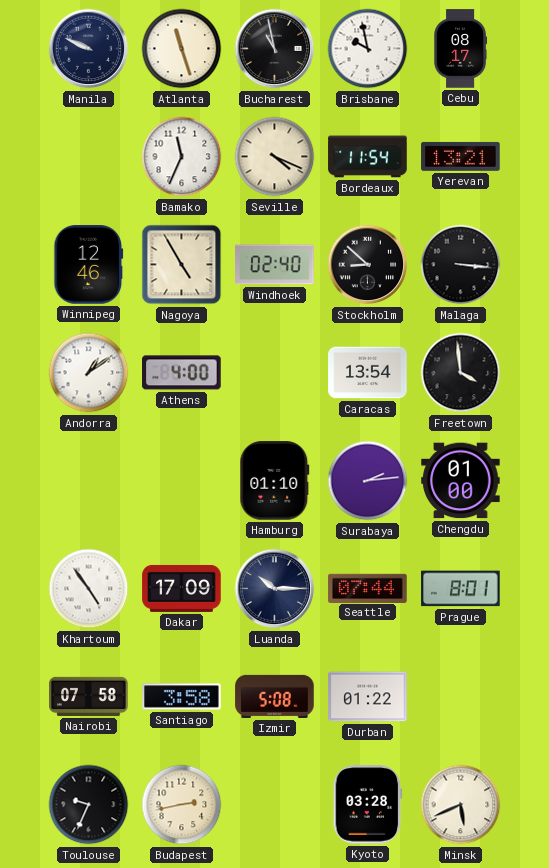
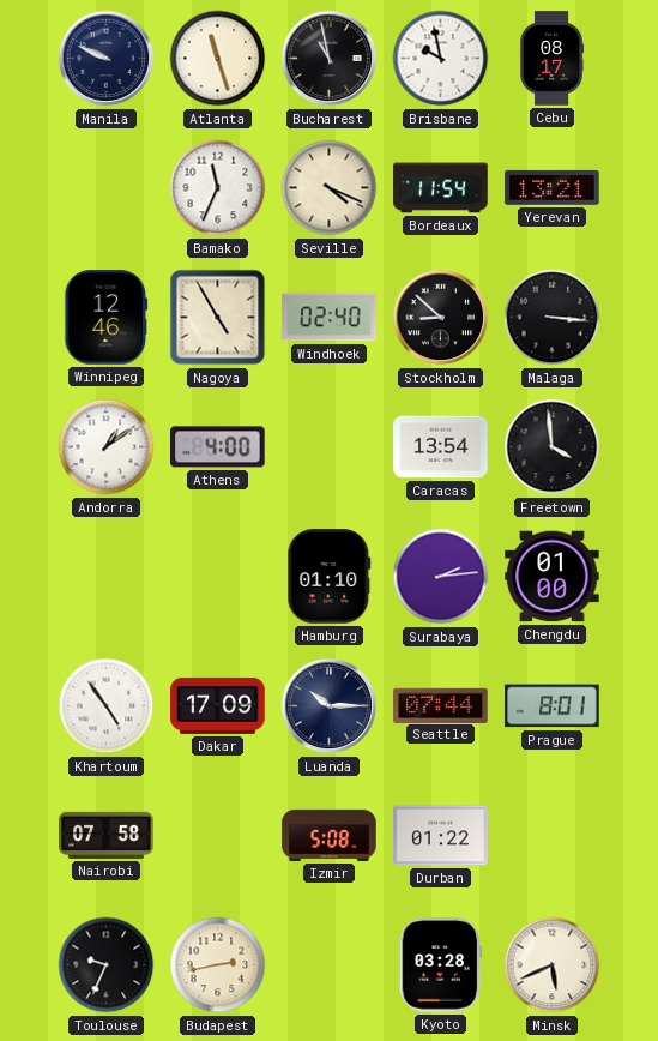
Santiago: 3:58 -> none (182, 697)
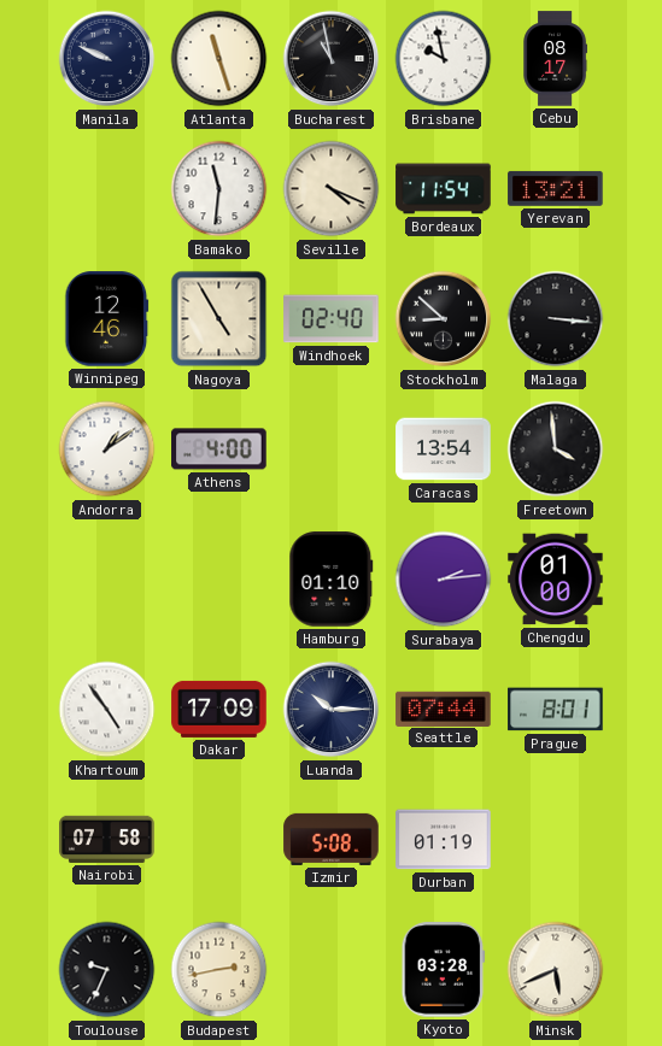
Bamako: 11:34 -> 11:31 (219, 189)
Durban: 01:22 -> 01:19 (444, 840)
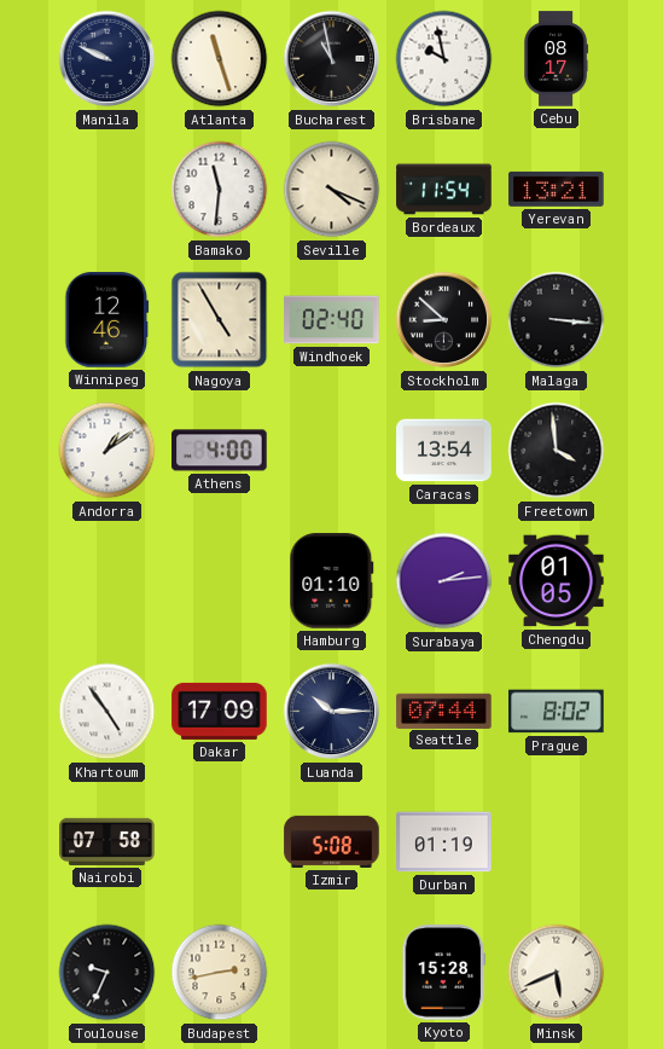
Chengdu: 01:00 -> 01:05 (557, 581)
Prague: 8:01 -> 8:02 (557, 712)
Kyoto: 03:28 -> 15:28 (444, 973)
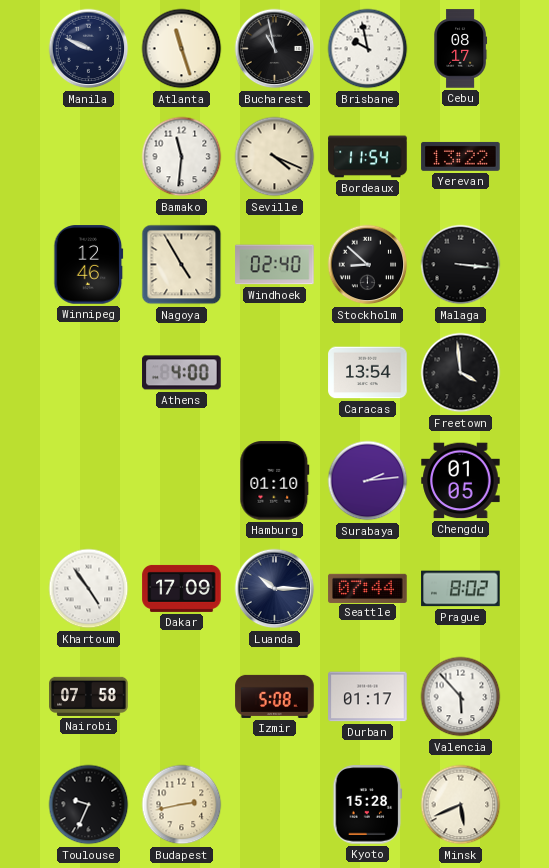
Yerevan: 13:21 -> 13:22 (461, 156)
Andorra: 1:09 -> none (107, 451)
Durban: 01:19 -> 01:17 (368, 697)
Valencia: none -> 5:53 (461, 697)
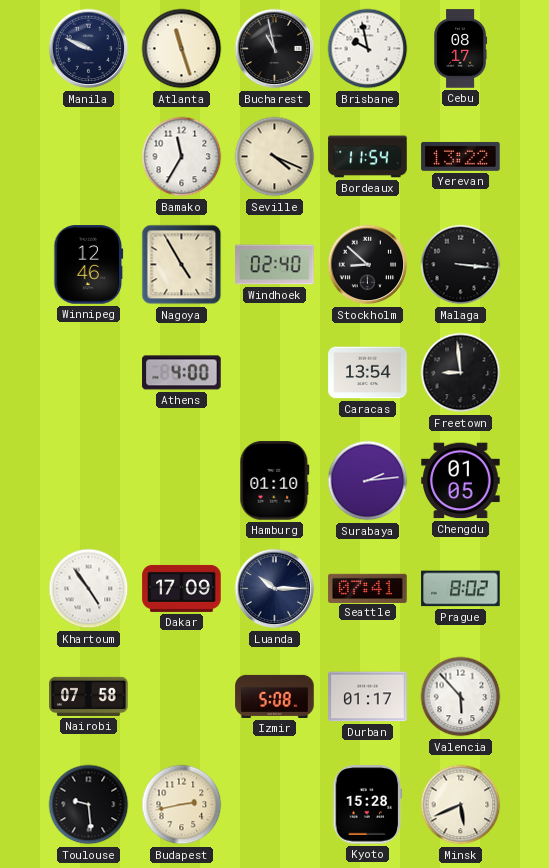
Bamako: 11:31 -> 11:35 (182, 157)
Freetown: 3:59 -> 8:59 (461, 373)
Seattle: 07:44 -> 07:41 (368, 588)
Toulouse: 9:34 -> 9:29 (89, 805)
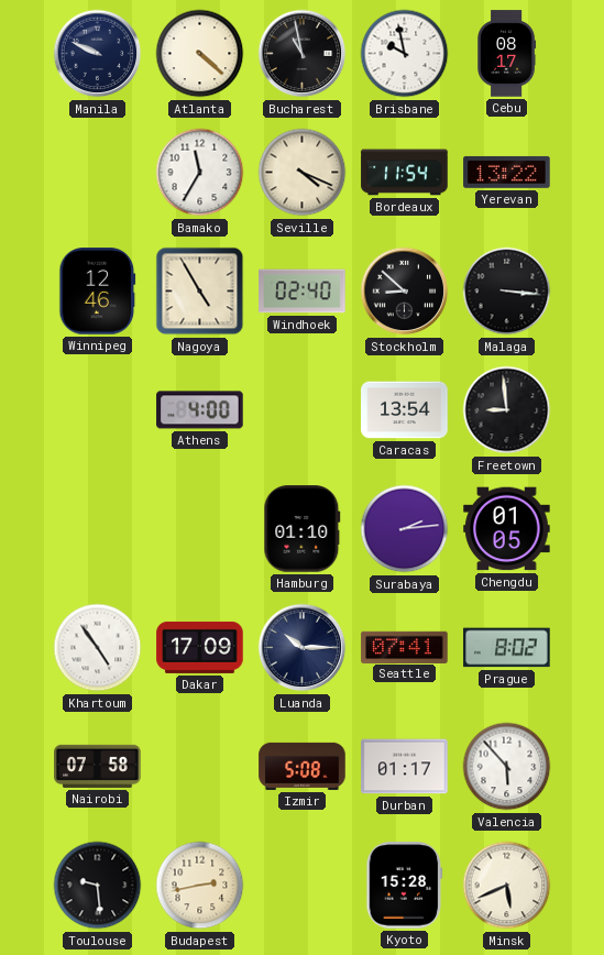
Atlanta: 11:27 -> 4:22 (200, 54)
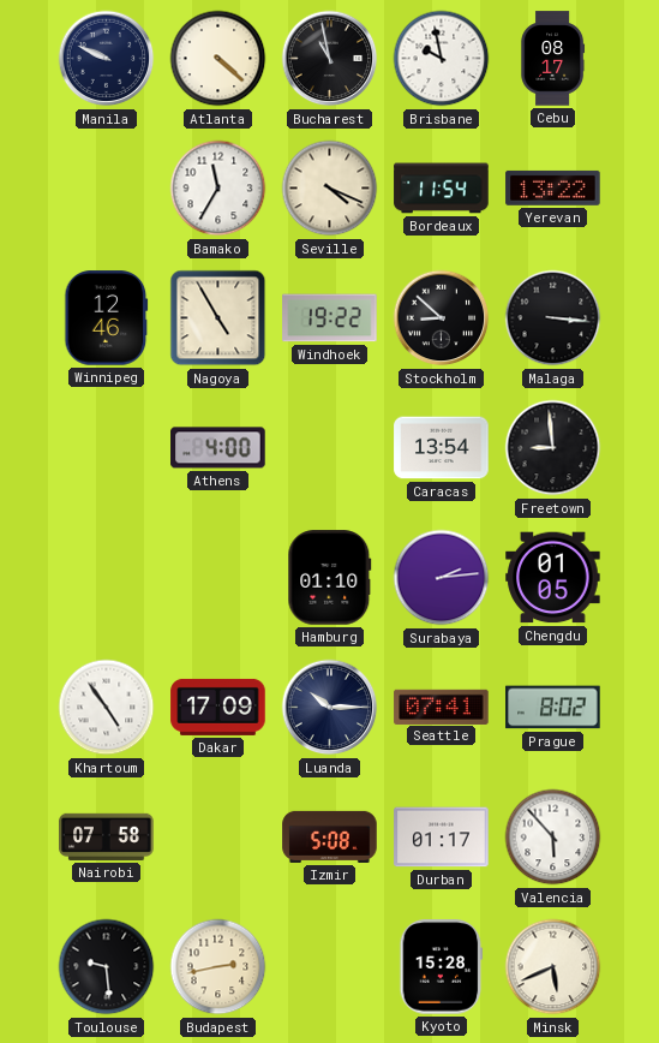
Windhoek: 02:40 -> 19:22 (330, 318)
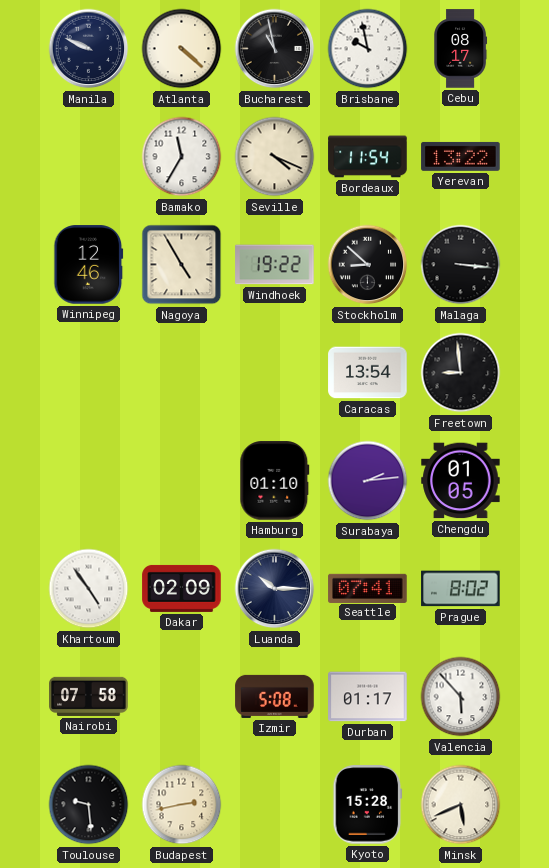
Athens: 4:00 -> none (218, 448)
Dakar: 17:09 -> 02:09 (182, 588)
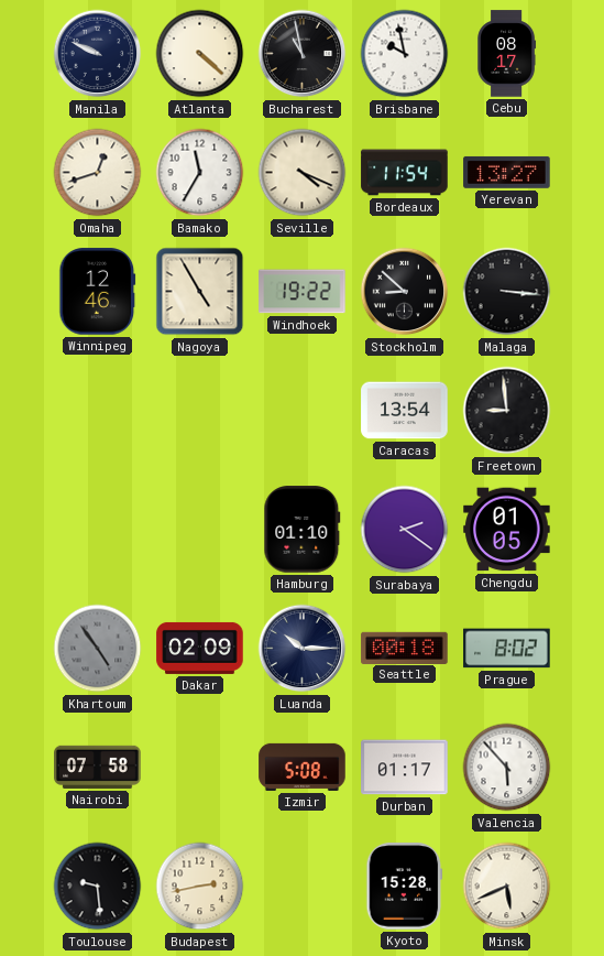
Omaha: none -> 12:42 (98, 173)
Yerevan: 13:22 -> 13:27 (507, 172)
Surabaya: 2:14 -> 2:21 (405, 530)
Khartoum dial: white -> grey (98, 649)
Seattle: 07:41 -> 00:18 (405, 648)
